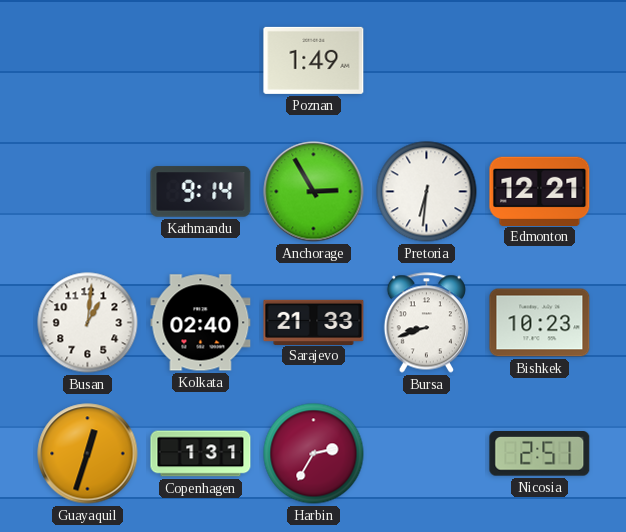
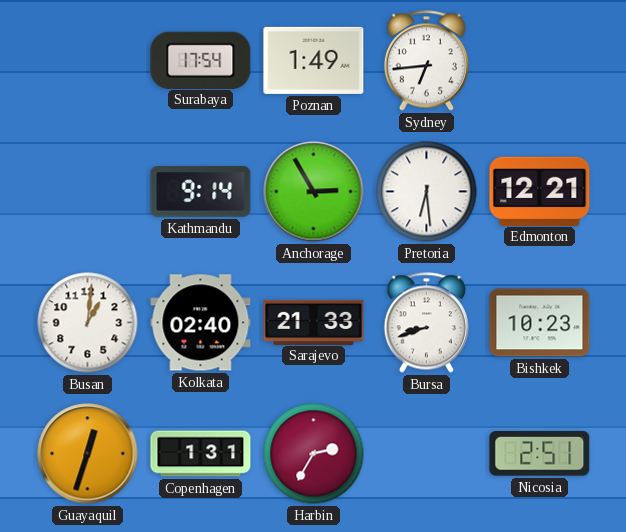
Surabaya: none -> 17:54 (201, 60)
Sydney: none -> 6:44 (426, 61)
Pretoria: 6:31 -> 6:29 (427, 192)
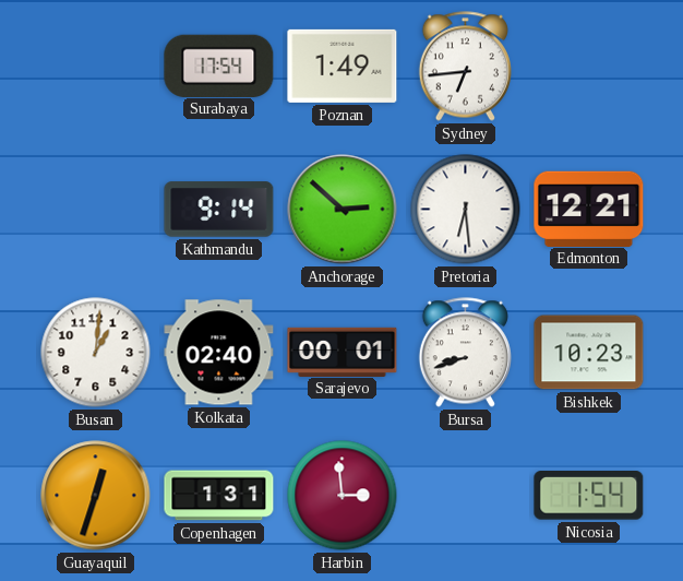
Anchorage: 2:55 -> 2:52 (343, 210)
Sarajevo: 21:33 -> 00:01 (343, 352)
Harbin: 2:35 -> 2:59 (343, 496)
Nicosia: 2:51 -> 1:54 (589, 496)
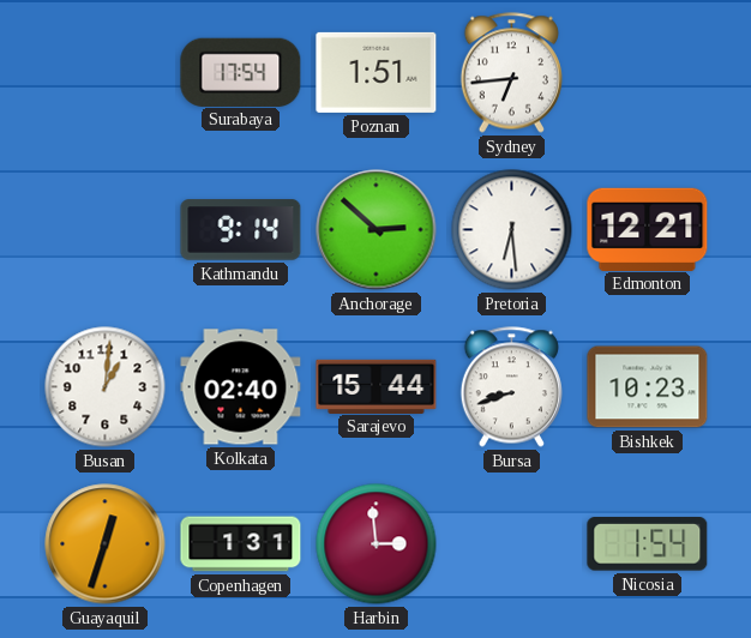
Poznan: 1:49 -> 1:51 (377, 72)
Sarajevo: 00:01 -> 15:44 (377, 386)
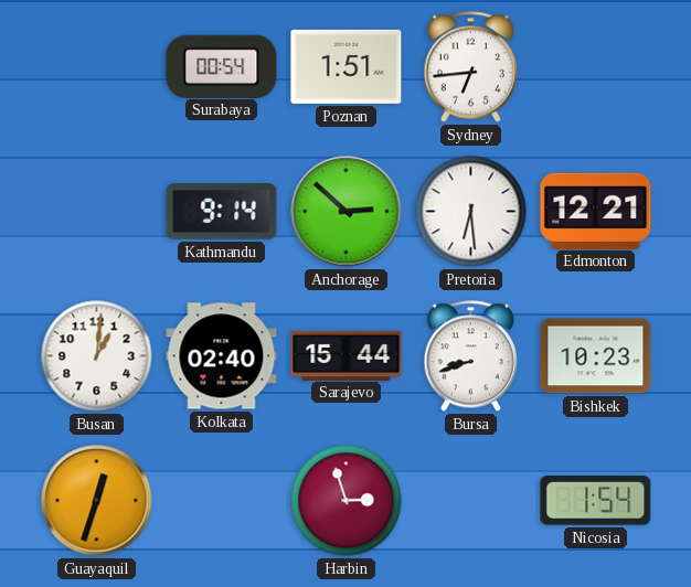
Surabaya: 17:54 -> 00:54 (222, 66)
Copenhagen: 1:31 -> none (241, 544)
Harbin: 2:59 -> 2:57 (347, 501)
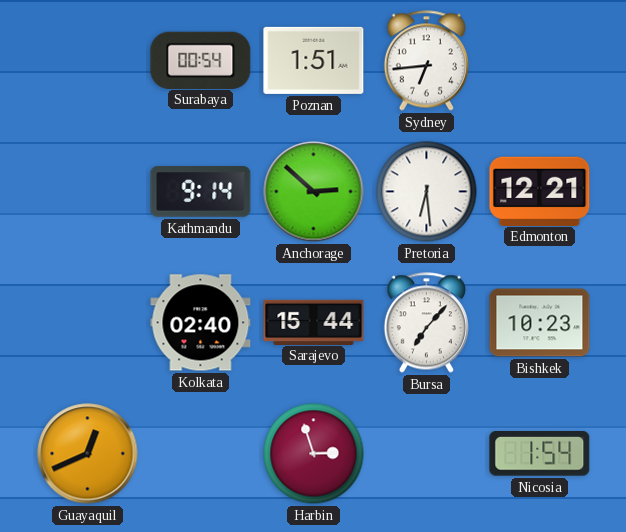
Busan: 1:01 -> none (97, 356)
Bursa: 8:42 -> 7:07 (426, 323)
Guayaquil: 12:33 -> 12:41 (88, 454)
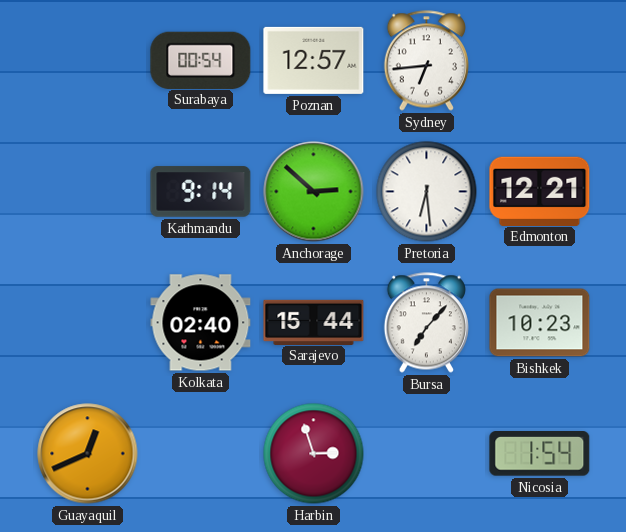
Poznan: 1:51 -> 12:57 (314, 60)
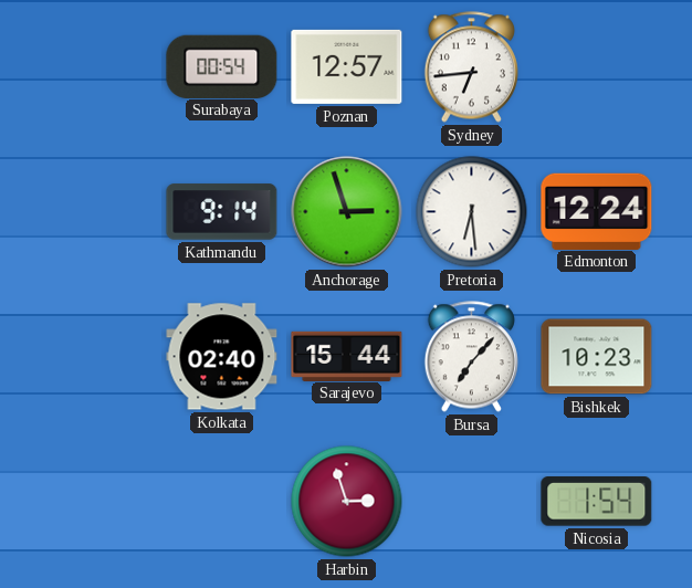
Anchorage: 2:52 -> 2:57 (347, 212)
Edmonton: 12:21 -> 12:24 (597, 211)
Guayaquil: 12:41 -> none (88, 454)
